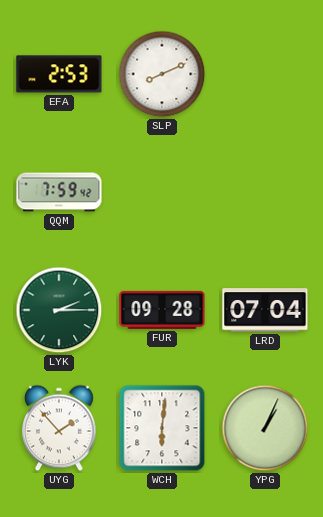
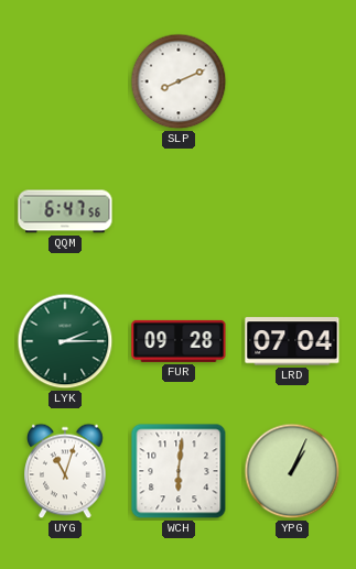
EFA: 2:53 -> none (59, 74)
QQM: 7:59 -> 6:47 (65, 211)
UYG: 1:53 -> 11:03 (65, 471)
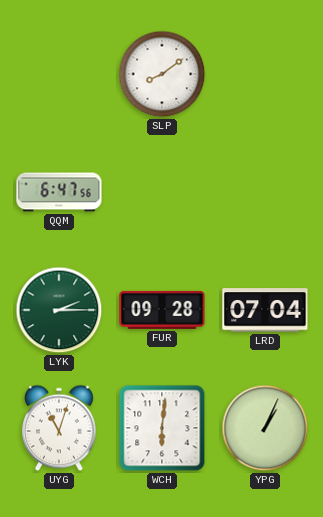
SLP: 8:11 -> 8:09 (162, 74)
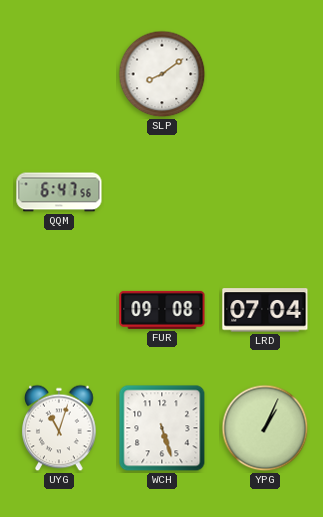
LYK: 2:15 -> none (59, 310)
FUR: 09:28 -> 09:08 (162, 310)
WCH: 6:01 -> 5:27 (162, 428)
